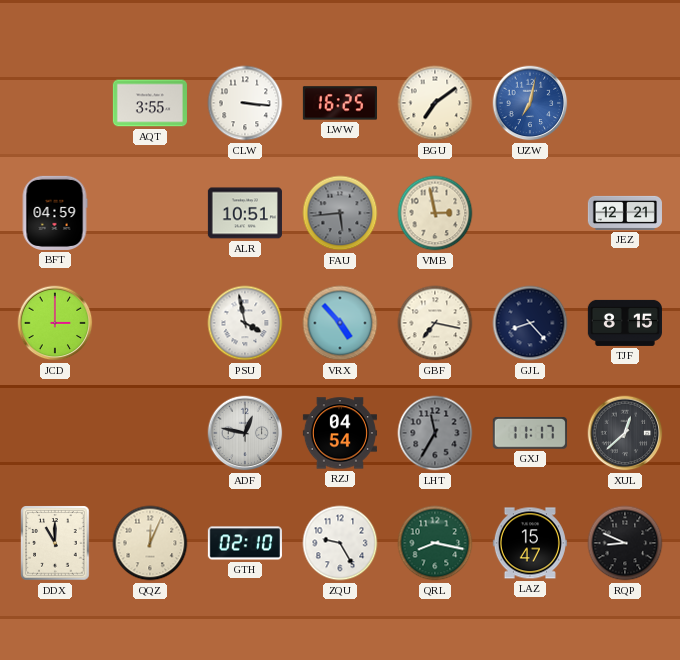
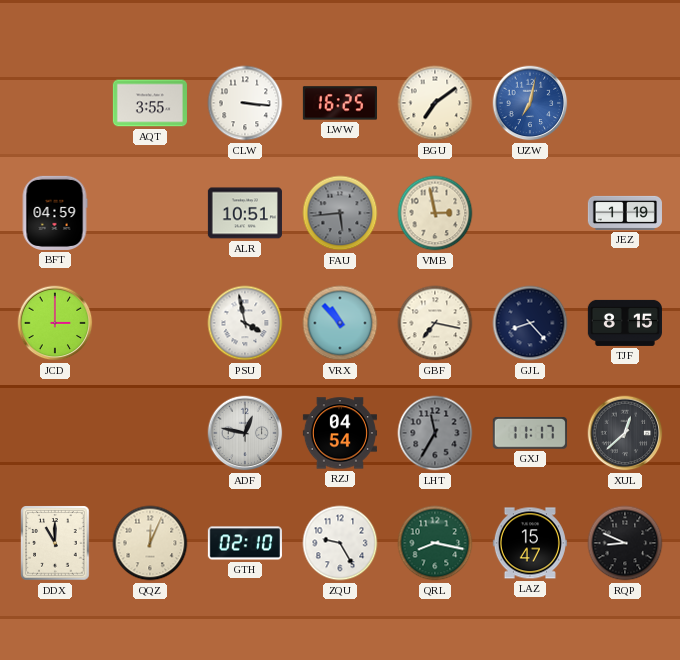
JEZ: 12:21 -> 1:19 (625, 213)
VRX: 4:53 -> 10:53 (340, 323)
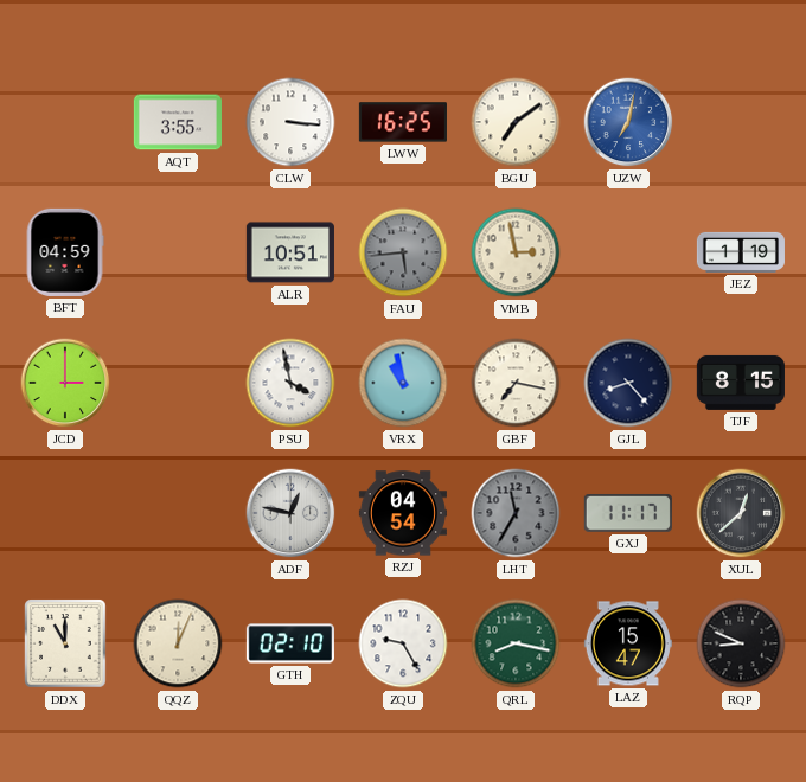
VRX: 10:53 -> 10:58 (403, 383)
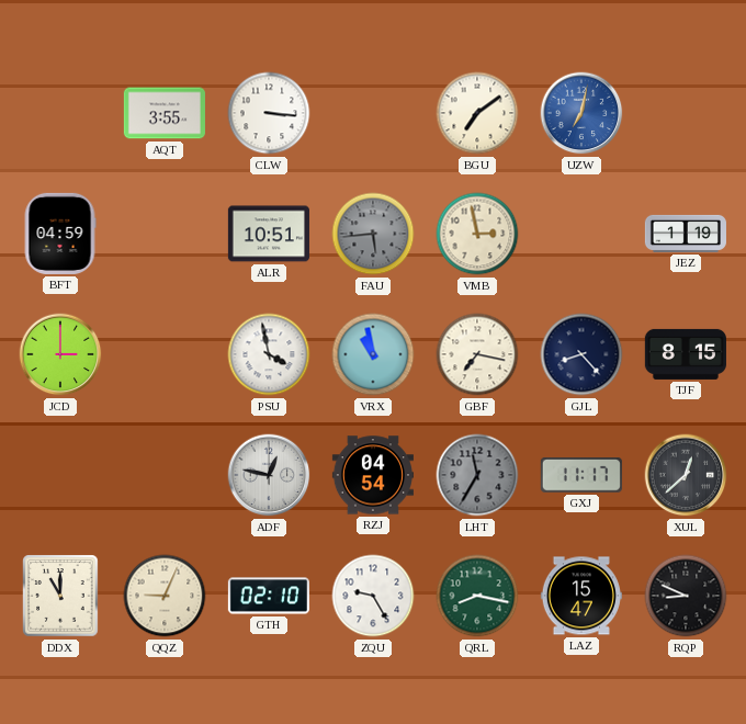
LWW: 16:25 -> none (403, 122)
QQZ: 12:04 -> 9:04 (165, 596)
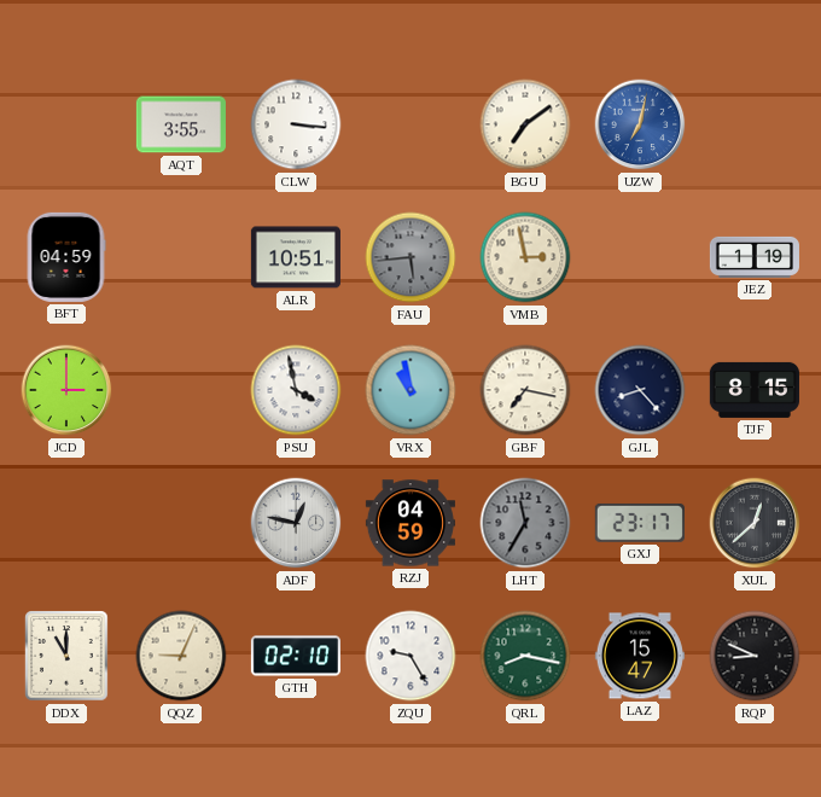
RZJ: 04:54 -> 04:59 (410, 523)
GXJ: 11:17 -> 23:17 (640, 523)
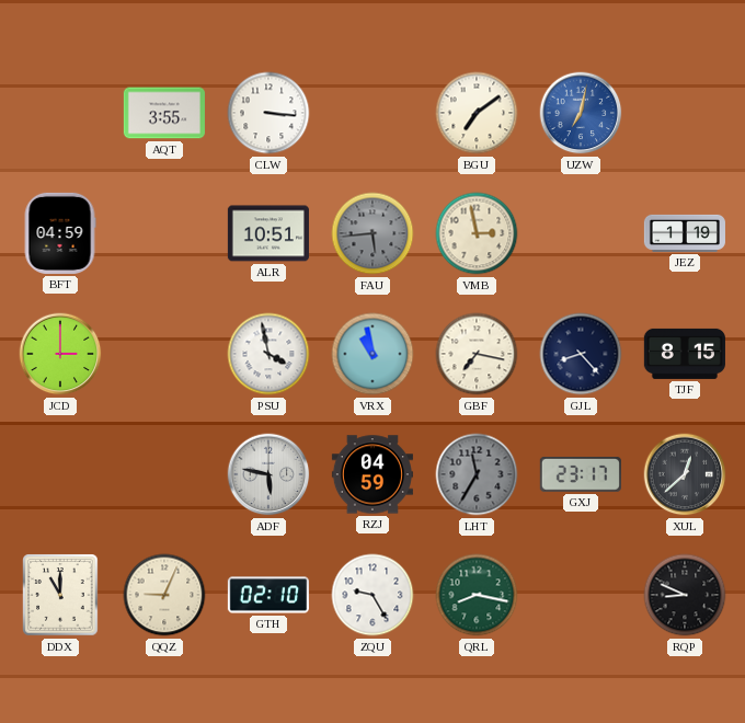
ADF: 12:47 -> 5:47 (268, 474)
LAZ: 15:47 -> none (640, 656)
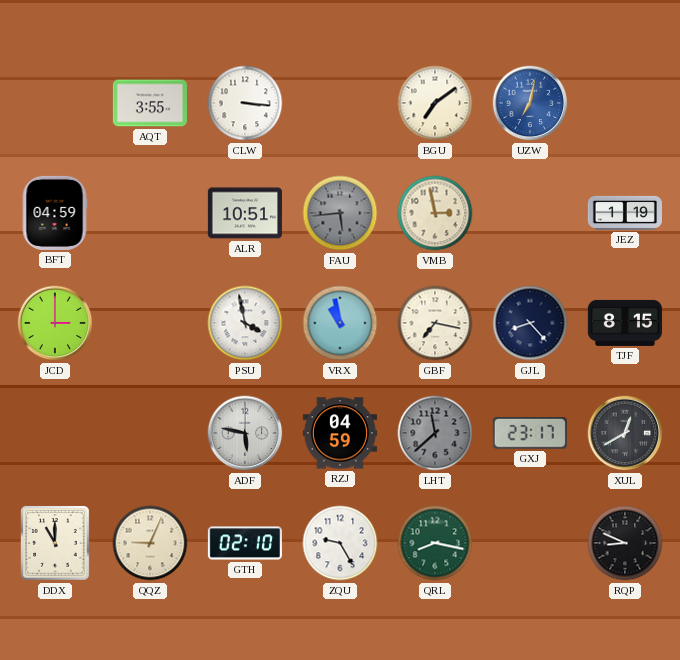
LHT: 11:35 -> 11:38 (435, 433)
XUL: 12:38 -> 12:40 (625, 433)
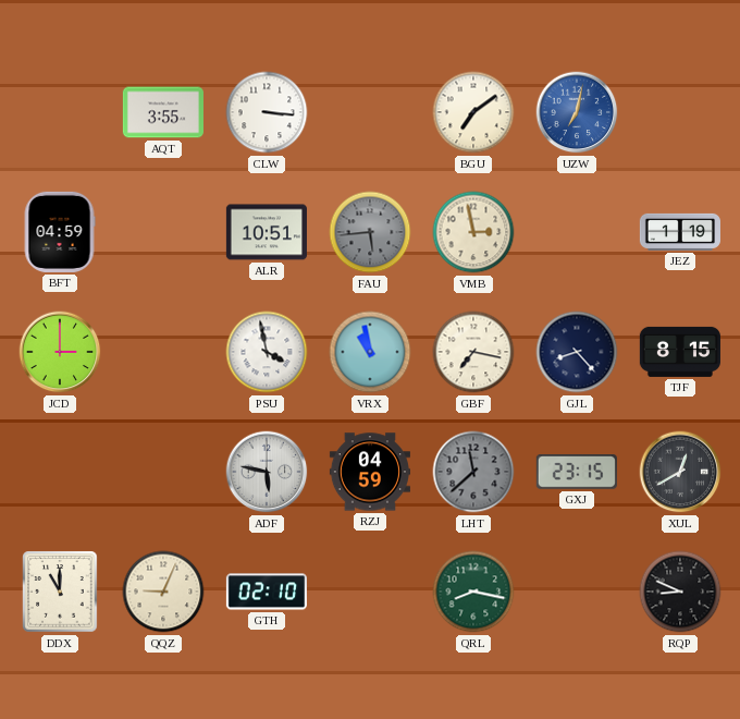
GXJ: 23:17 -> 23:15 (577, 472)
ZQU: 9:25 -> none (340, 543)
